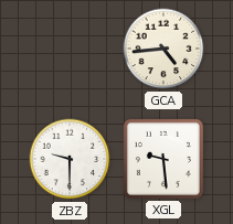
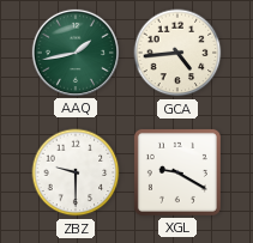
AAQ: none -> 1:43 (76, 53)
XGL: 9:29 -> 9:20 (177, 172)
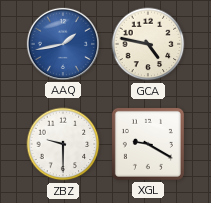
AAQ dial: green -> blue (63, 44)
GCA: 4:44 -> 4:47 (148, 44)
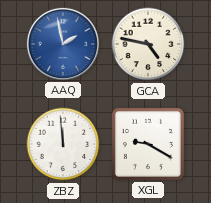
AAQ: 1:43 -> 1:58 (63, 44)
ZBZ: 9:30 -> 11:59 (63, 144)
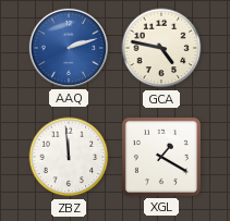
AAQ: 1:58 -> 2:12 (69, 48)
XGL: 9:20 -> 1:20 (161, 157)
